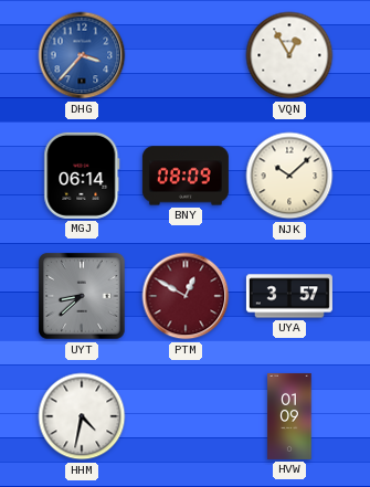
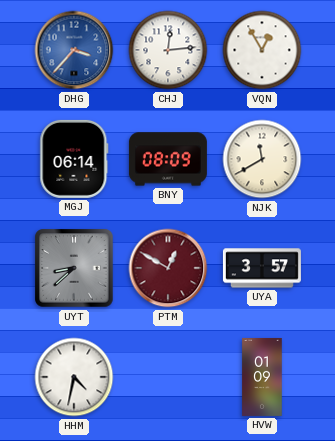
CHJ: none -> 12:14 (168, 50)
NJK: 10:08 -> 11:40 (262, 159)
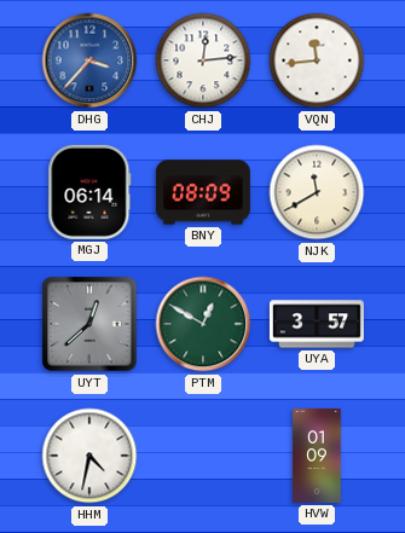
VQN: 12:55 -> 11:44 (317, 60)
UYT: 8:38 -> 12:38 (89, 324)
PTM dial: burgundy -> green (203, 324)
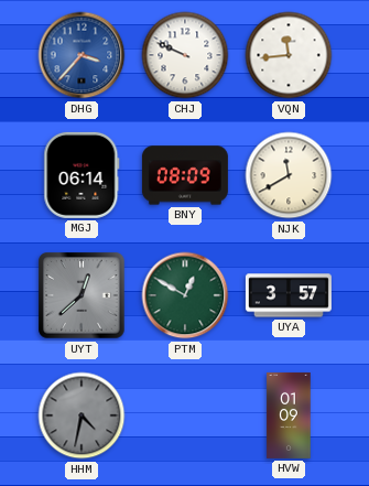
CHJ: 12:14 -> 9:49 (185, 55)
HHM dial: white -> grey (82, 415)
